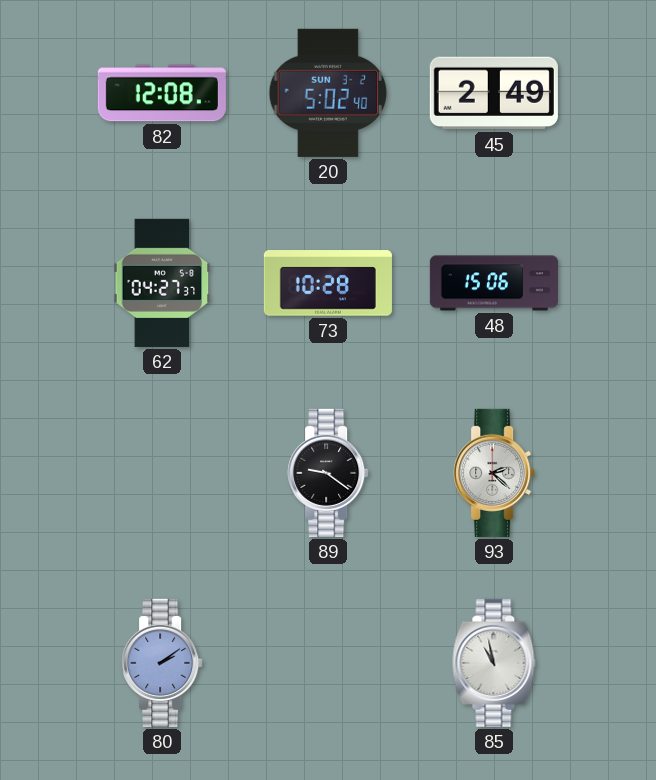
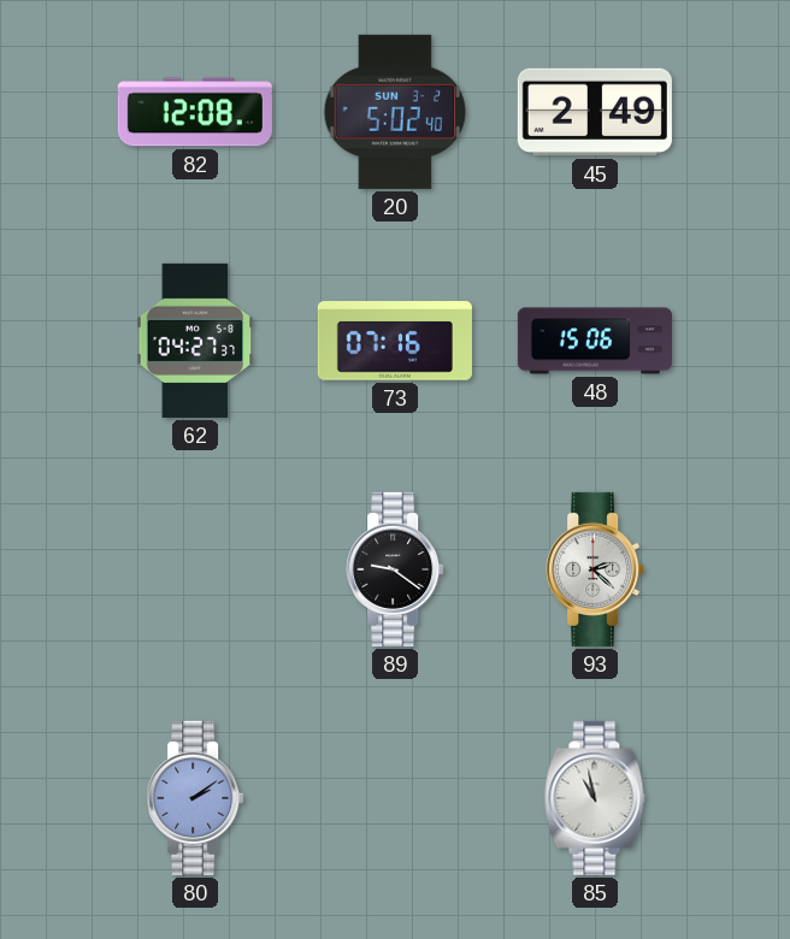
73: 10:28 -> 07:16 (395, 341)
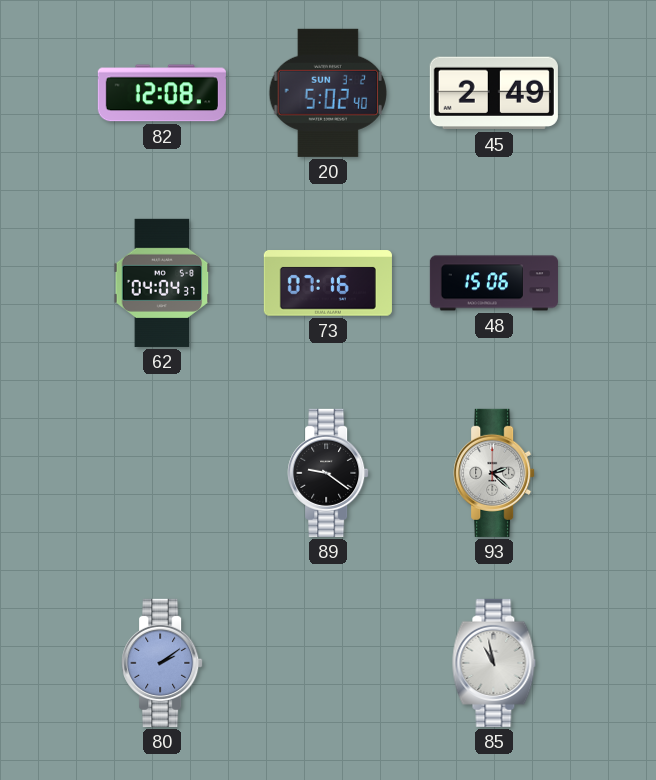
62: 04:27 -> 04:04 (162, 283)
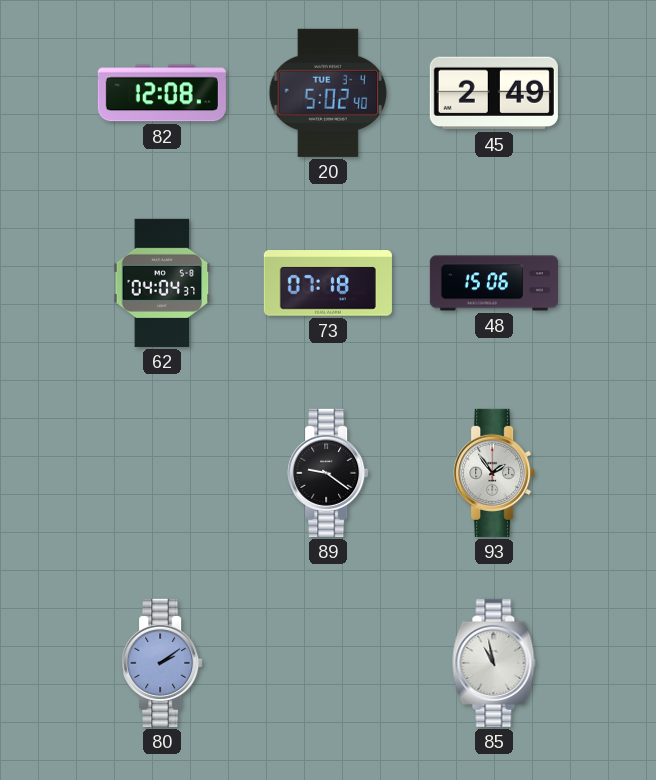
20 date: SUN 3-2 -> TUE 3-4 (328, 93)
73: 07:16 -> 07:18 (328, 283)
93: 2:22 -> 1:54 (494, 473)
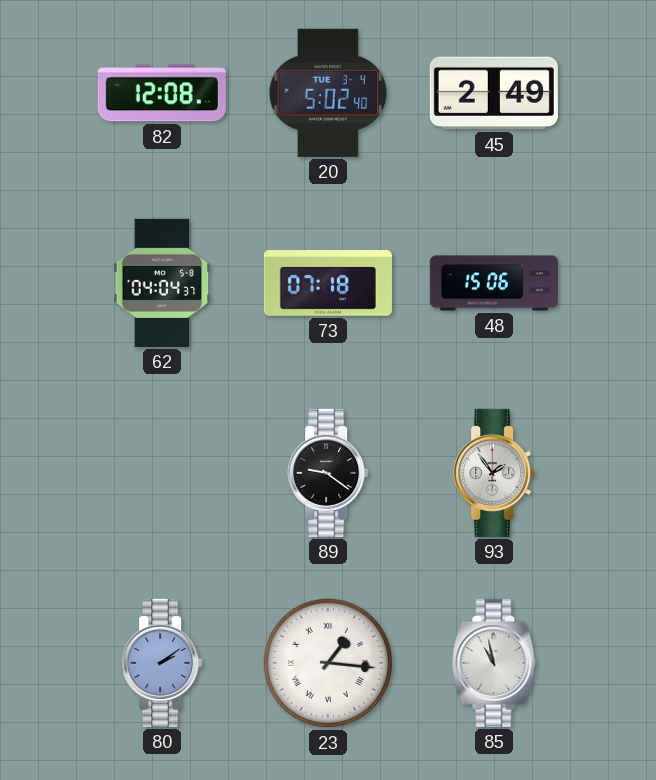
23: none -> 1:16 (328, 663)
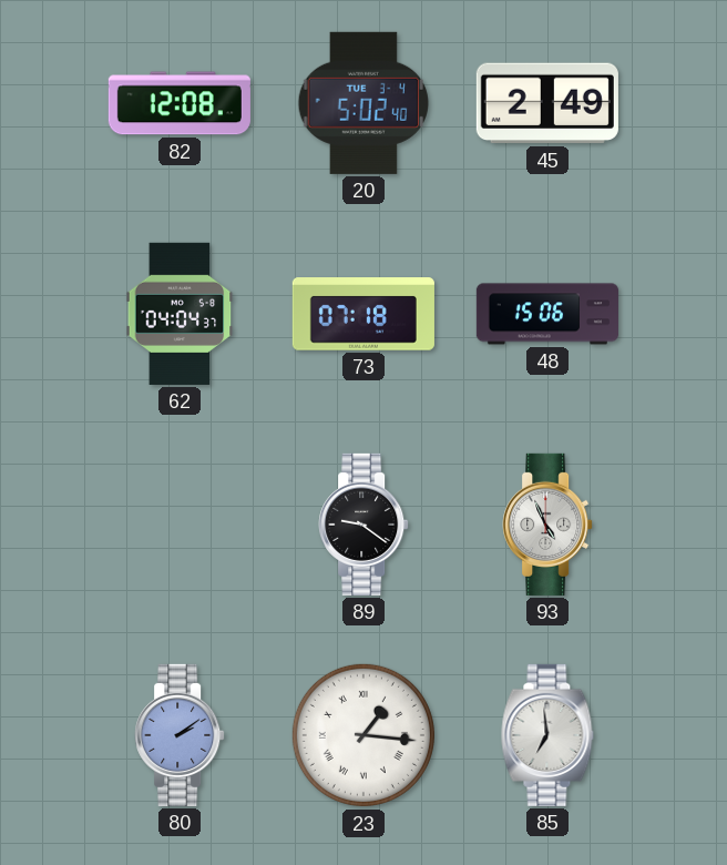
93: 1:54 -> 4:56 (547, 525)
85: 10:58 -> 6:59 (547, 735)
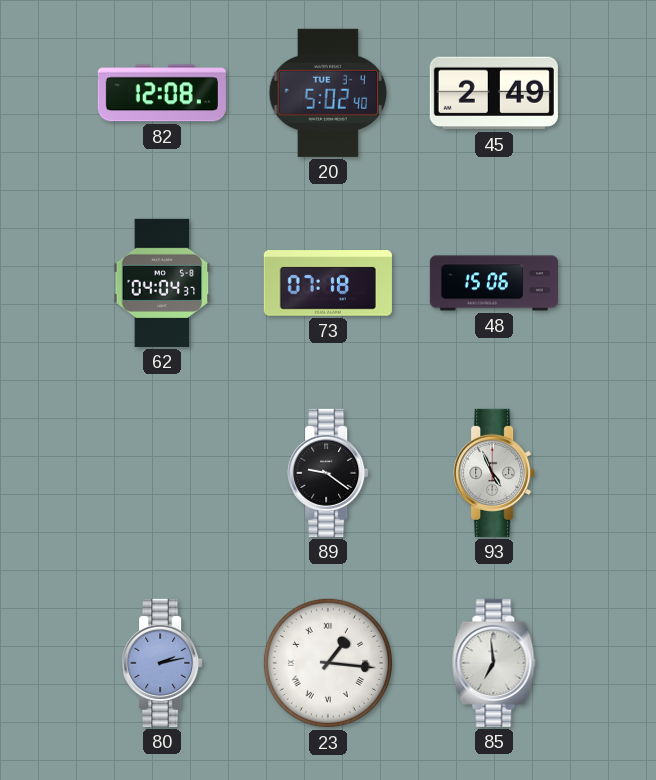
80: 2:09 -> 2:13 (162, 663)
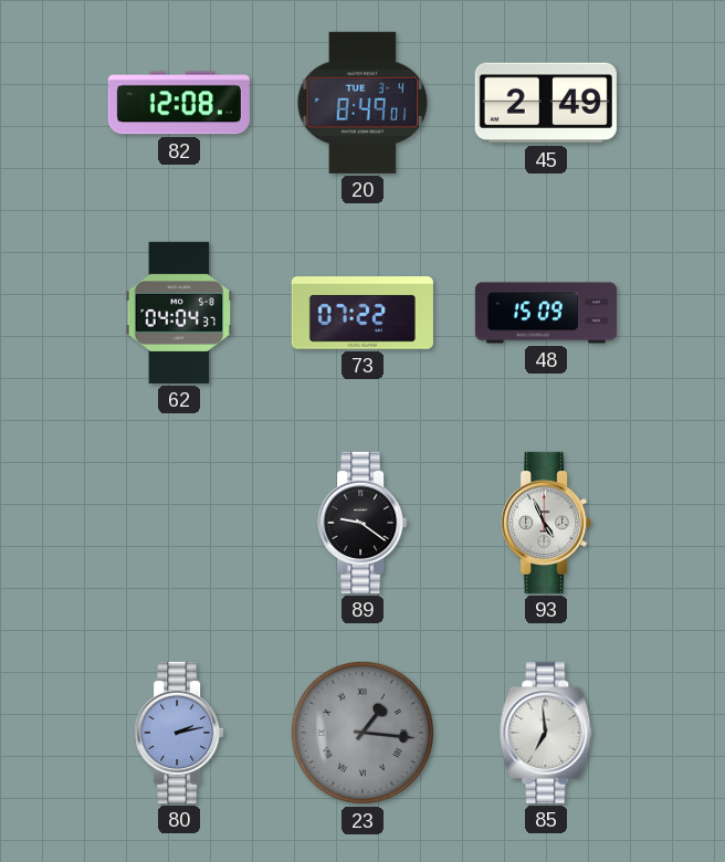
20: 5:02 -> 8:49 (362, 103)
73: 07:18 -> 07:22 (362, 313)
48: 15:06 -> 15:09 (546, 313)
23 dial: white -> grey (362, 733)
